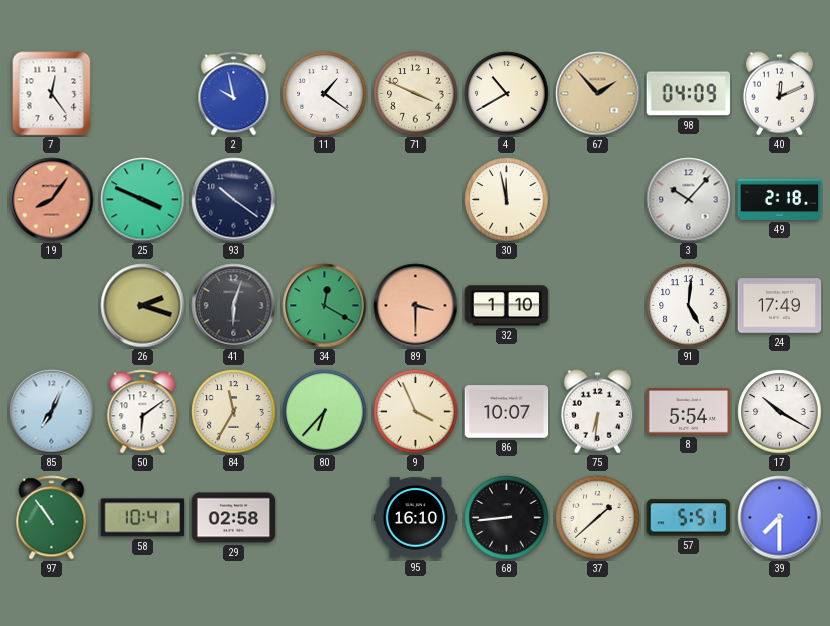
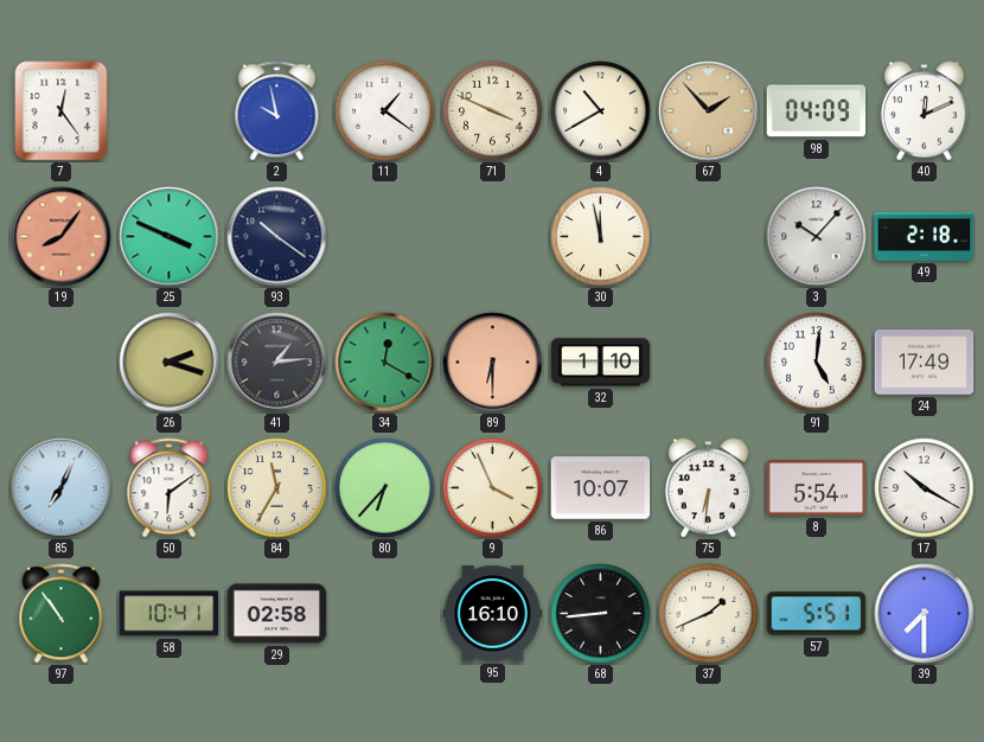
41: 6:03 -> 1:14 (277, 363)
89: 3:30 -> 6:30 (493, 363)
37: 1:38 -> 1:41 (709, 614)
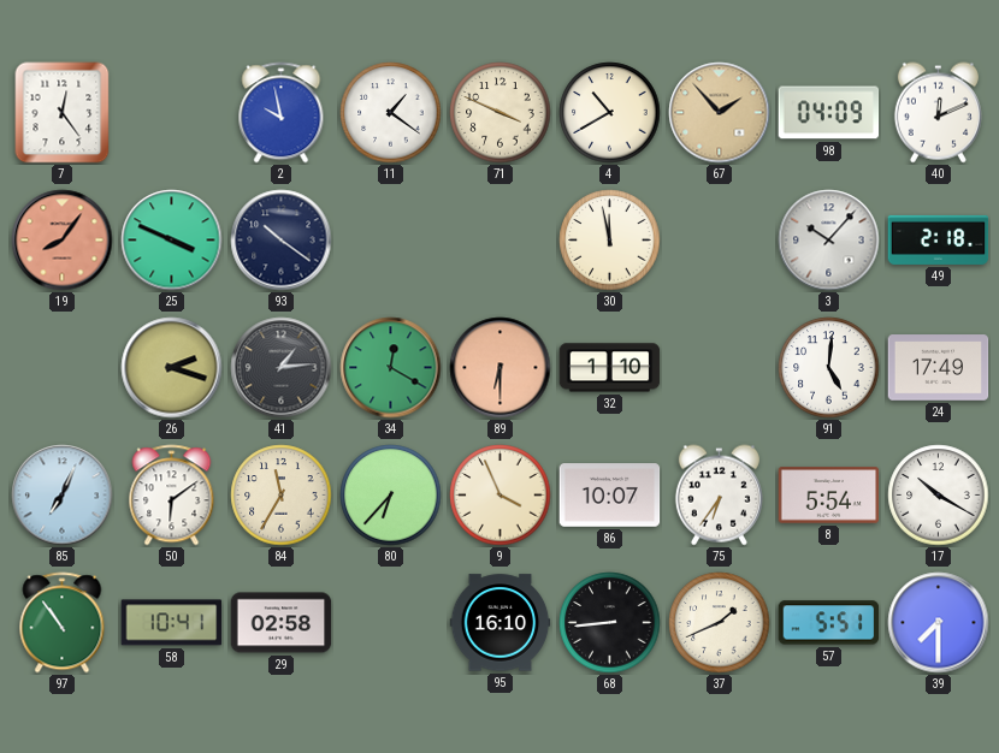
75: 6:31 -> 6:36 (719, 496)
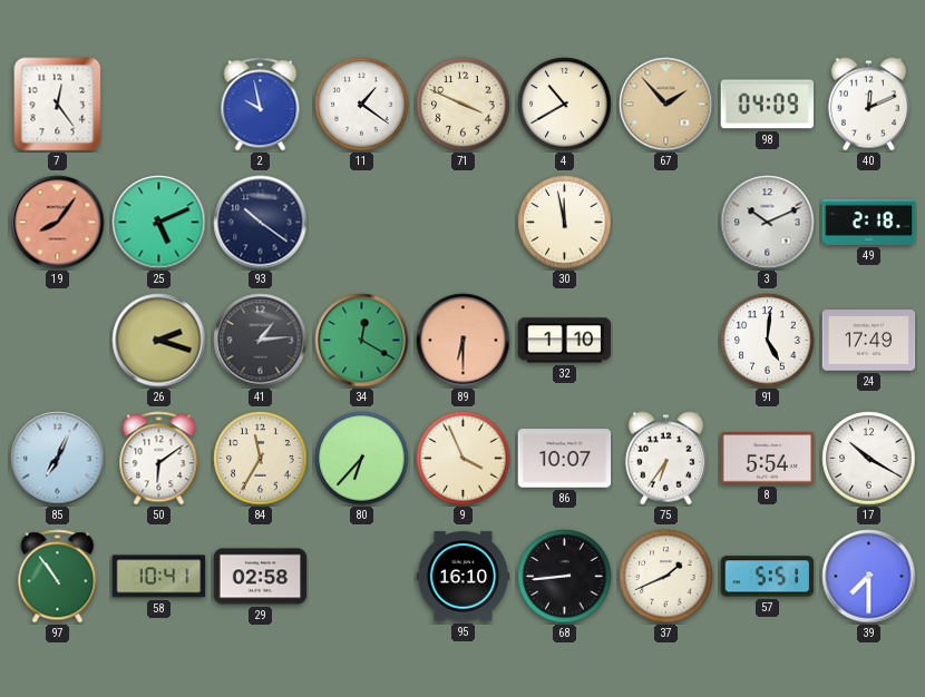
25: 3:49 -> 5:11 (159, 223)
3: 10:07 -> 10:11 (768, 223)
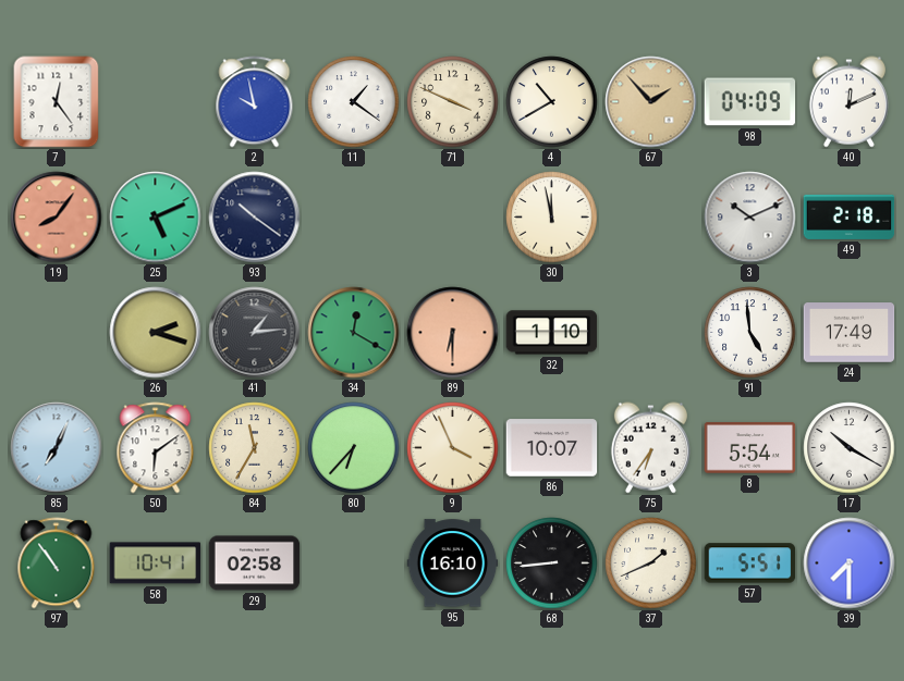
91: 5:01 -> 4:59 (750, 333)
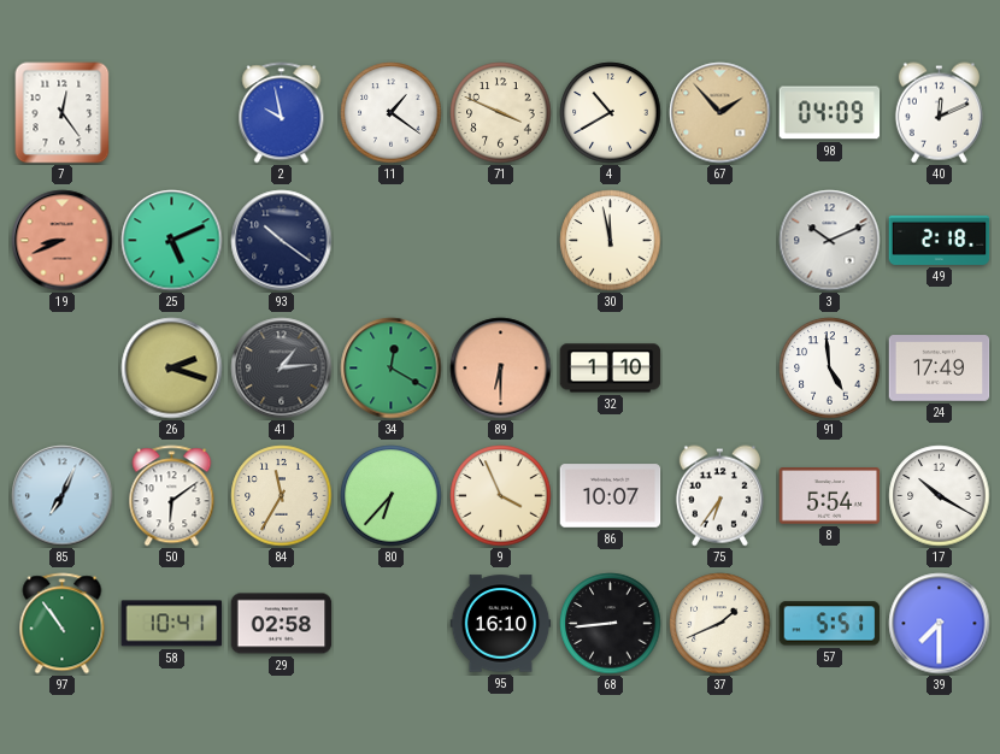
19: 8:06 -> 8:41 (63, 241)
